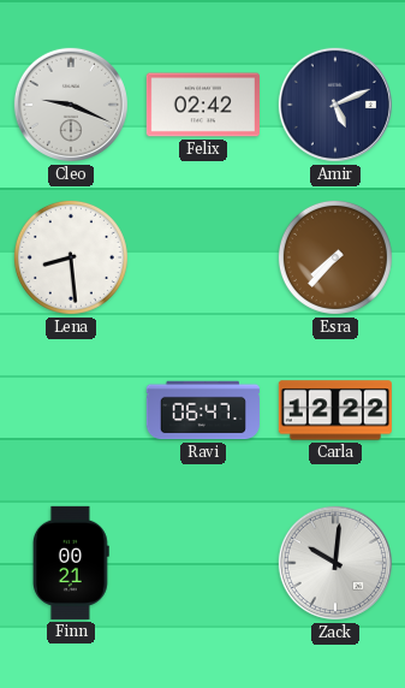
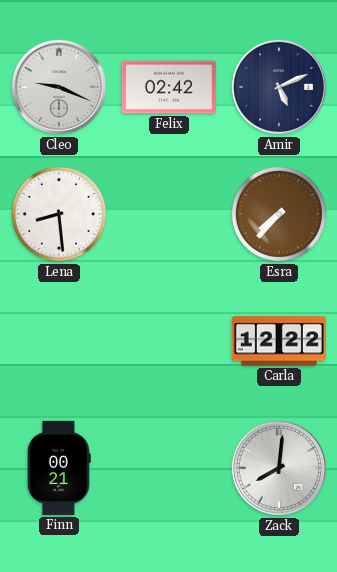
Ravi: 06:47 -> none (203, 410)
Zack: 10:01 -> 8:01 (279, 468)
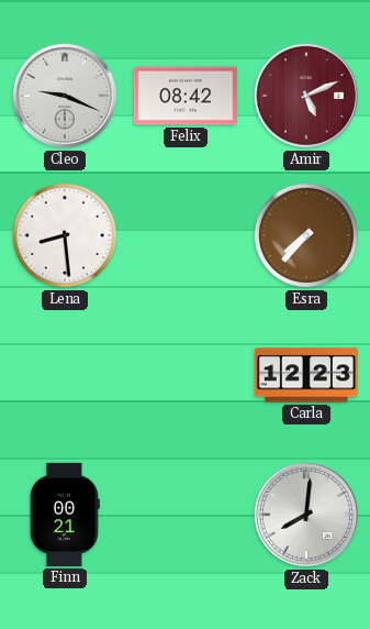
Felix: 02:42 -> 08:42 (186, 96)
Amir dial: navy -> burgundy (306, 96)
Carla: 12:22 -> 12:23 (306, 375)
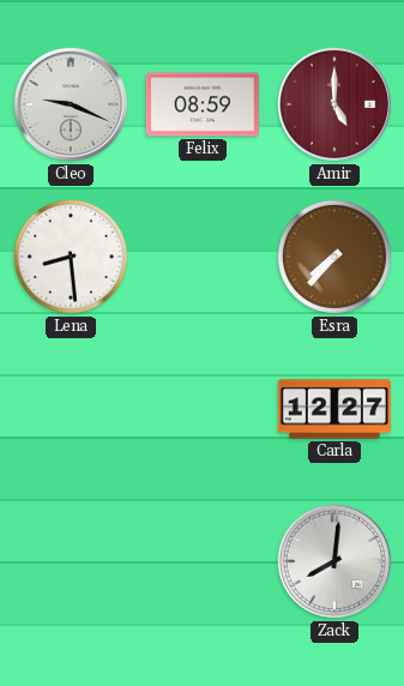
Felix: 08:42 -> 08:59 (203, 104)
Amir: 5:11 -> 5:00 (334, 104)
Carla: 12:23 -> 12:27 (334, 409)
Finn: 00:21 -> none (65, 515)
